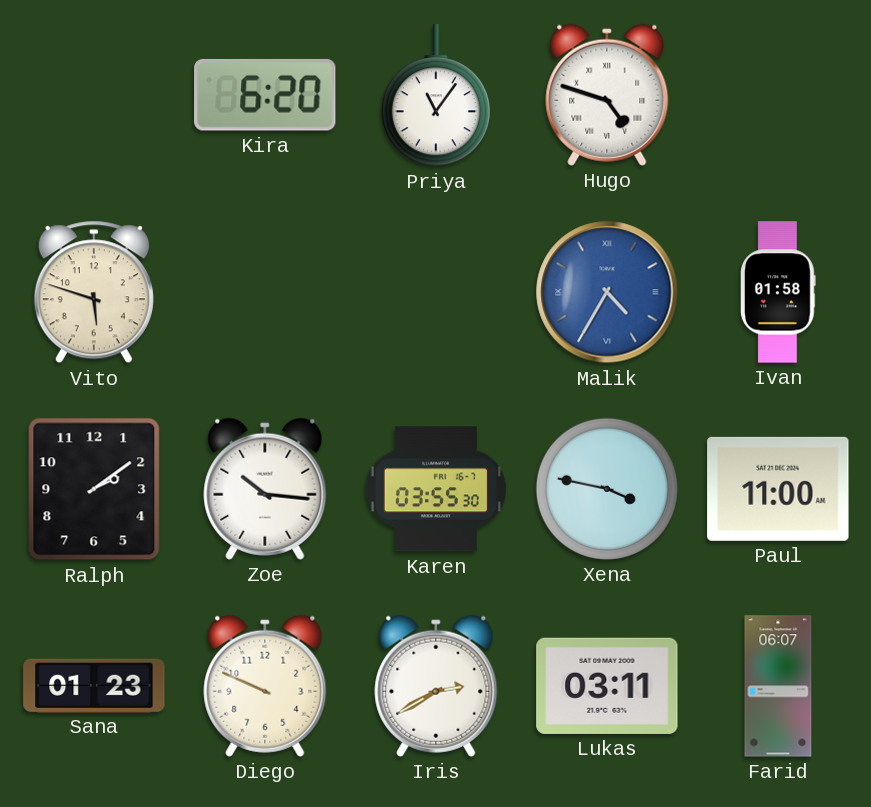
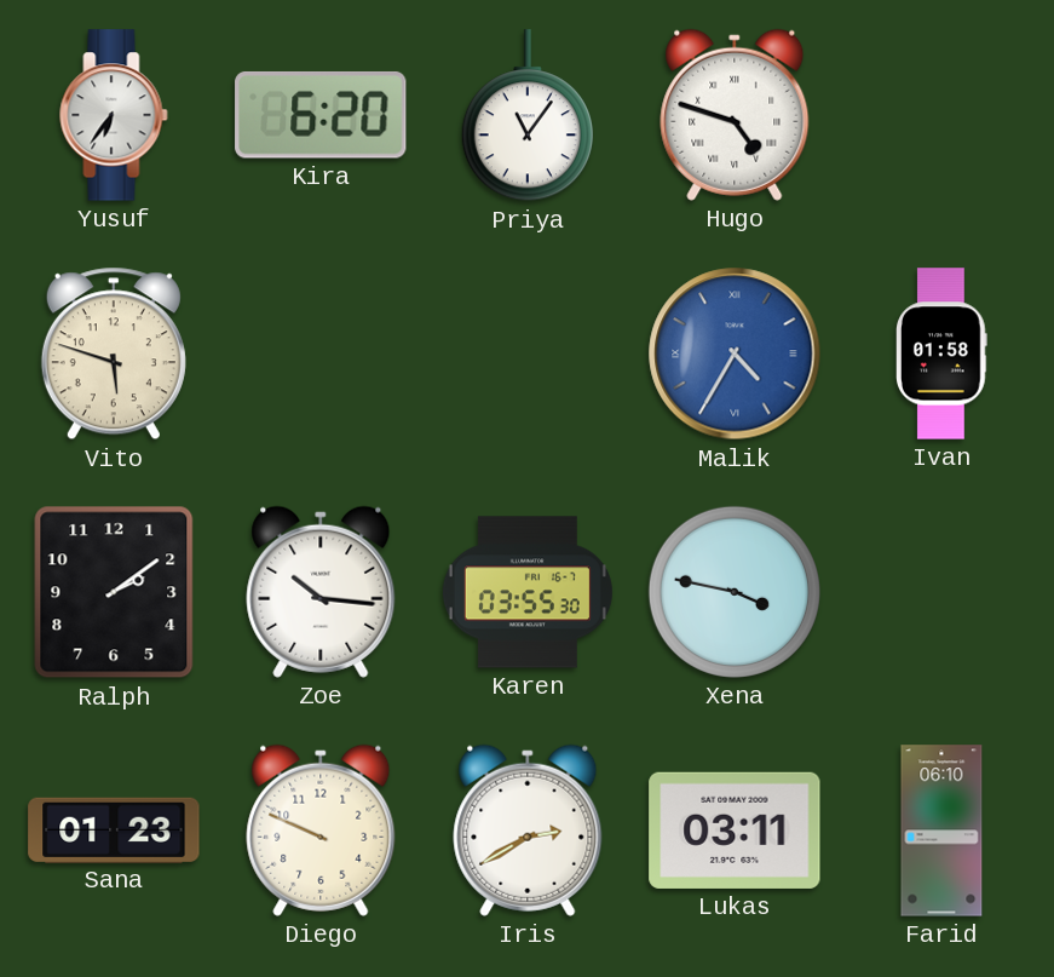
Yusuf: none -> 6:36 (114, 115)
Paul: 11:00 -> none (778, 489)
Farid: 06:07 -> 06:10 (941, 831)
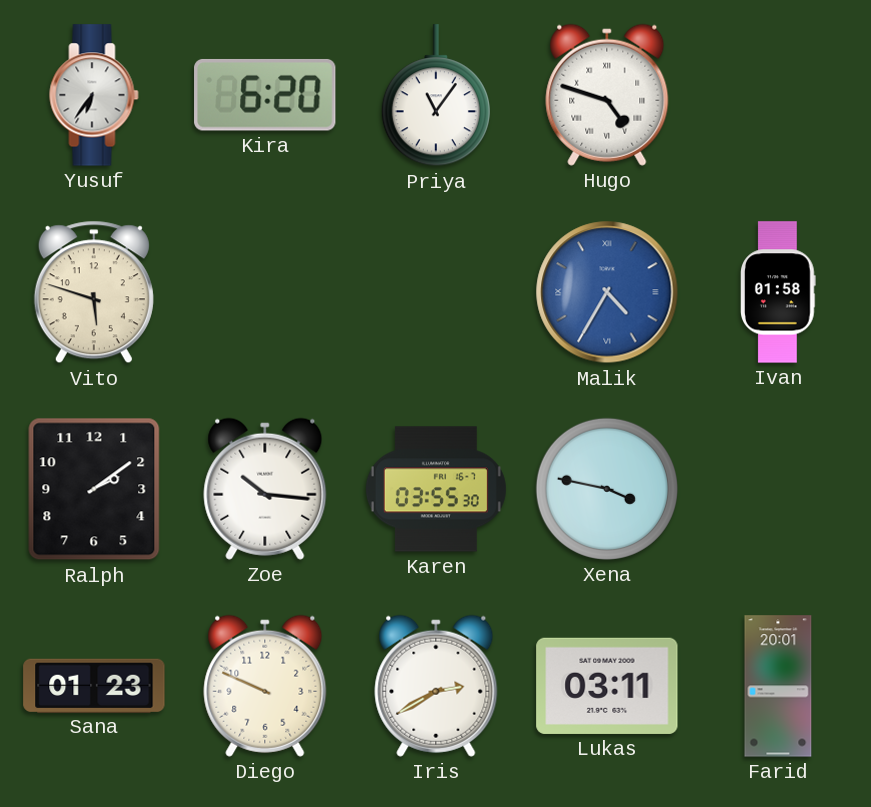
Farid: 06:10 -> 20:01 (778, 686)
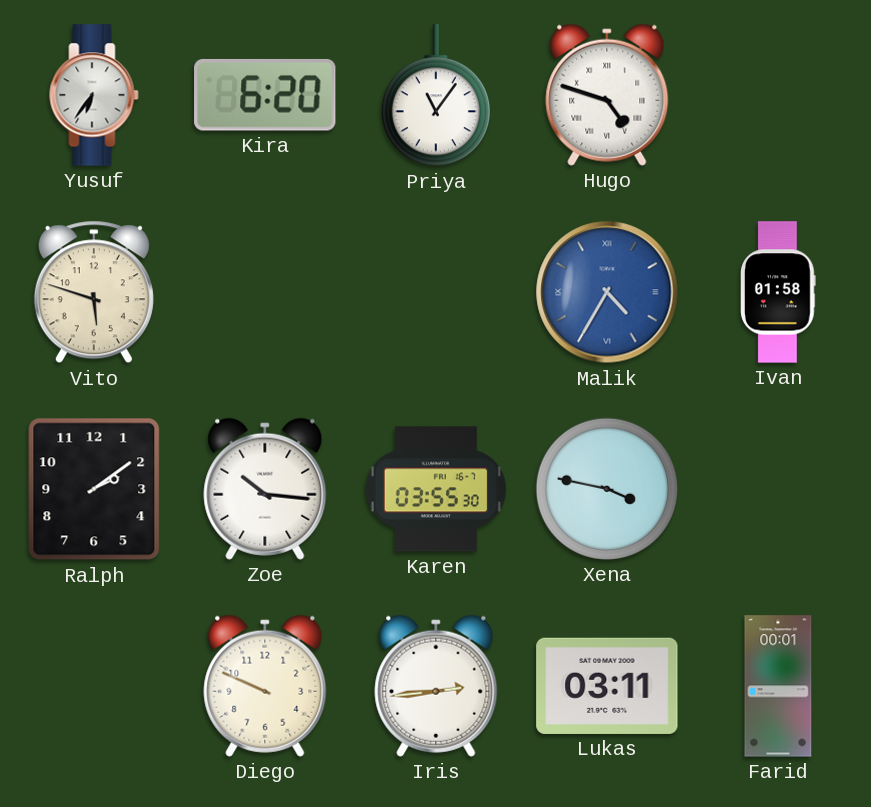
Sana: 01:23 -> none (94, 685)
Iris: 2:40 -> 2:44 (436, 686)
Farid: 20:01 -> 00:01 (778, 686)
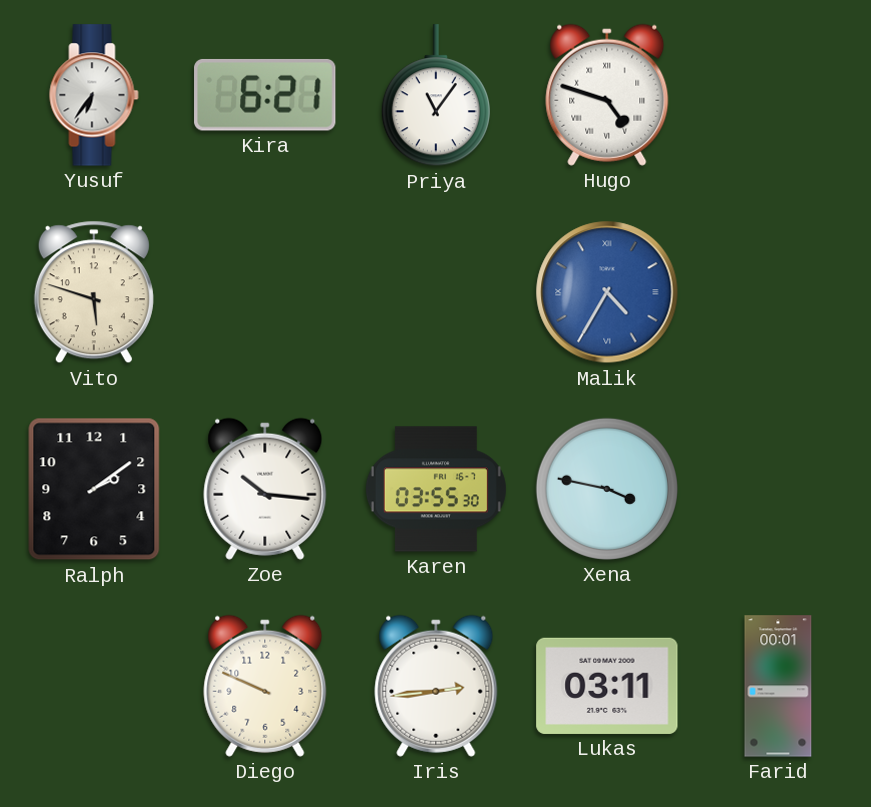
Kira: 6:20 -> 6:21 (266, 95)
Ivan: 01:58 -> none (779, 292)
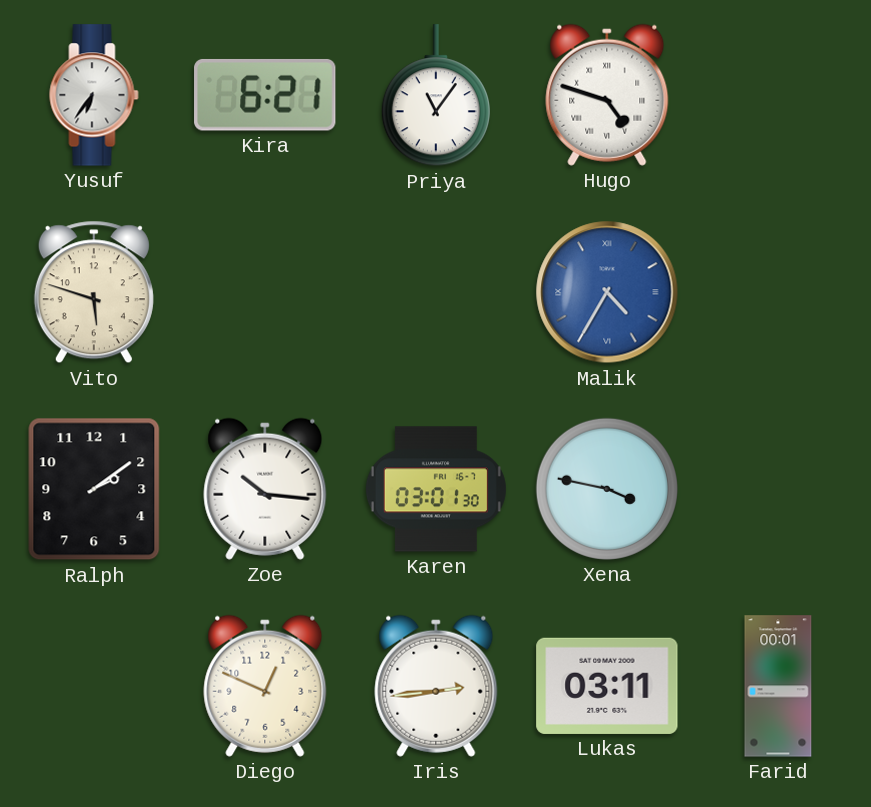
Karen: 03:55 -> 03:01 (436, 489)
Diego: 9:49 -> 12:49 (265, 686)
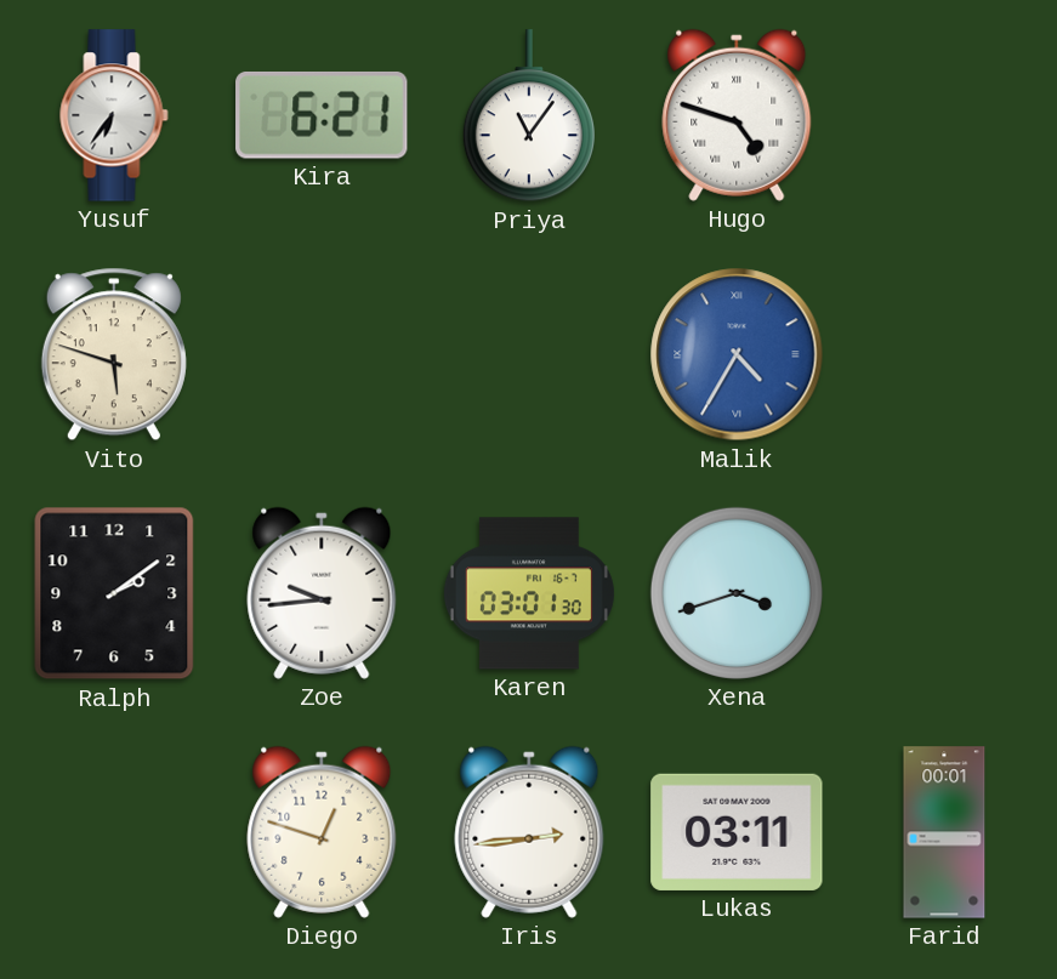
Zoe: 10:16 -> 9:44 (322, 593)
Xena: 3:47 -> 3:42 (737, 593)
Diego: 12:49 -> 12:48 (322, 832)
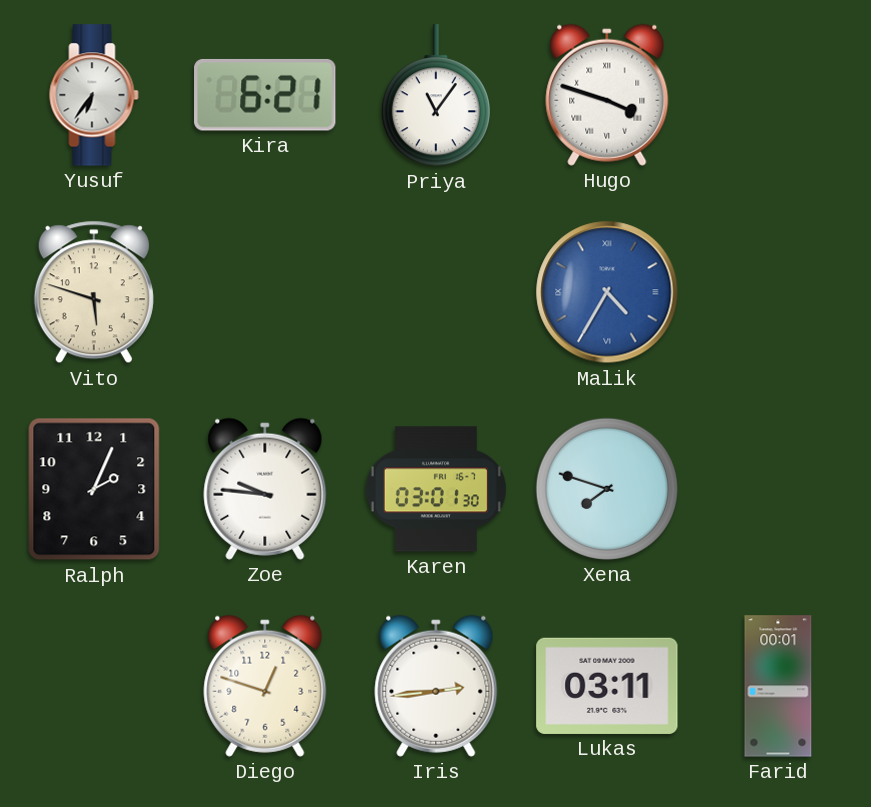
Hugo: 4:48 -> 3:48 (607, 95)
Ralph: 2:09 -> 2:04 (94, 489)
Zoe: 9:44 -> 9:46 (265, 489)
Xena: 3:42 -> 7:48 (607, 489)
